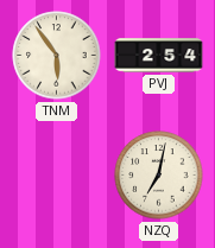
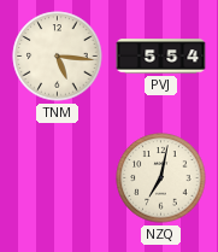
TNM: 5:54 -> 5:16 (58, 57)
PVJ: 2:54 -> 5:54 (161, 57)
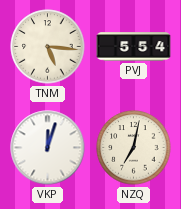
VKP: none -> 12:03 (48, 148)
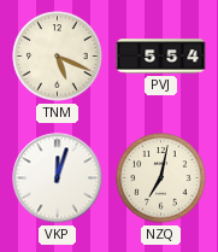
TNM: 5:16 -> 5:19 (58, 57)
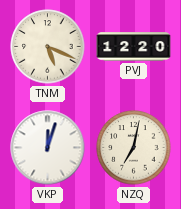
PVJ: 5:54 -> 12:20 (134, 47)
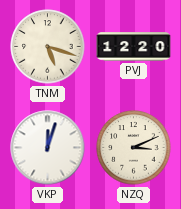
TNM: 5:19 -> 5:18 (48, 47)
NZQ: 7:02 -> 3:11 (134, 148)
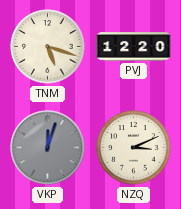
VKP dial: white -> grey (48, 148)
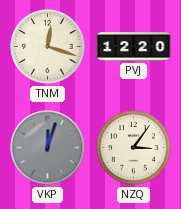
TNM: 5:18 -> 12:18 (48, 47)
NZQ: 3:11 -> 3:06 (134, 148)
